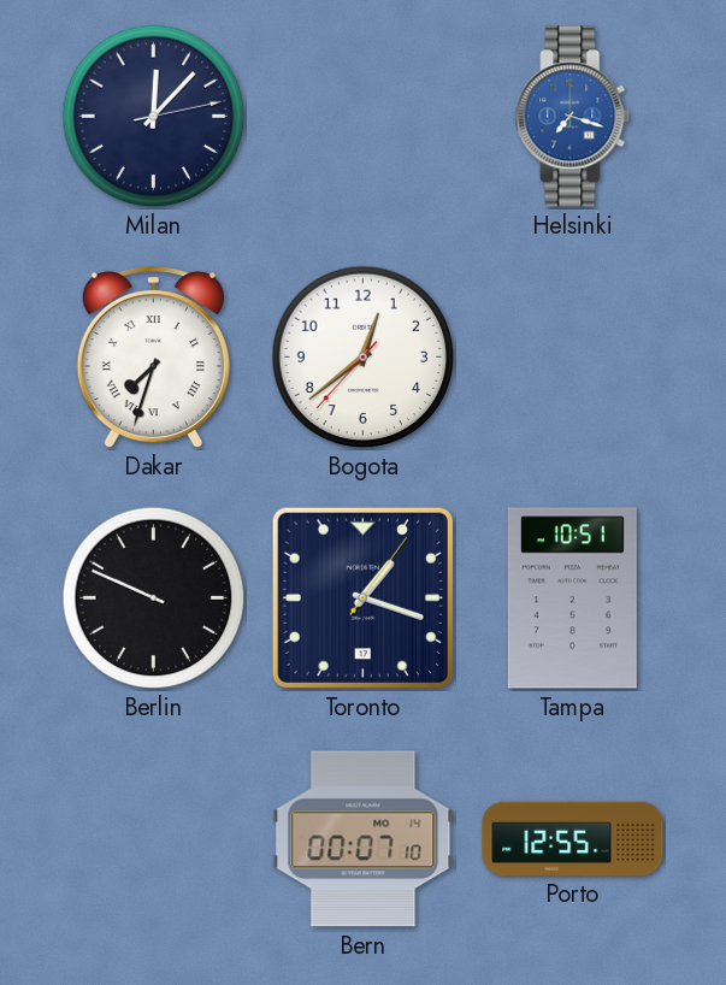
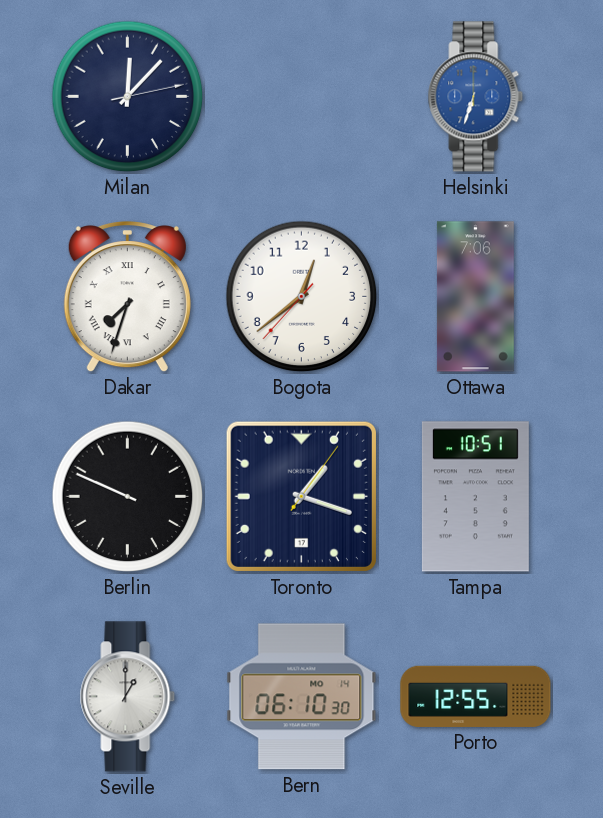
Helsinki: 7:18 -> 6:33 (476, 97)
Ottawa: none -> 7:06 (475, 297)
Seville: none -> 1:00 (128, 697)
Bern: 00:07 -> 06:10 (302, 697)
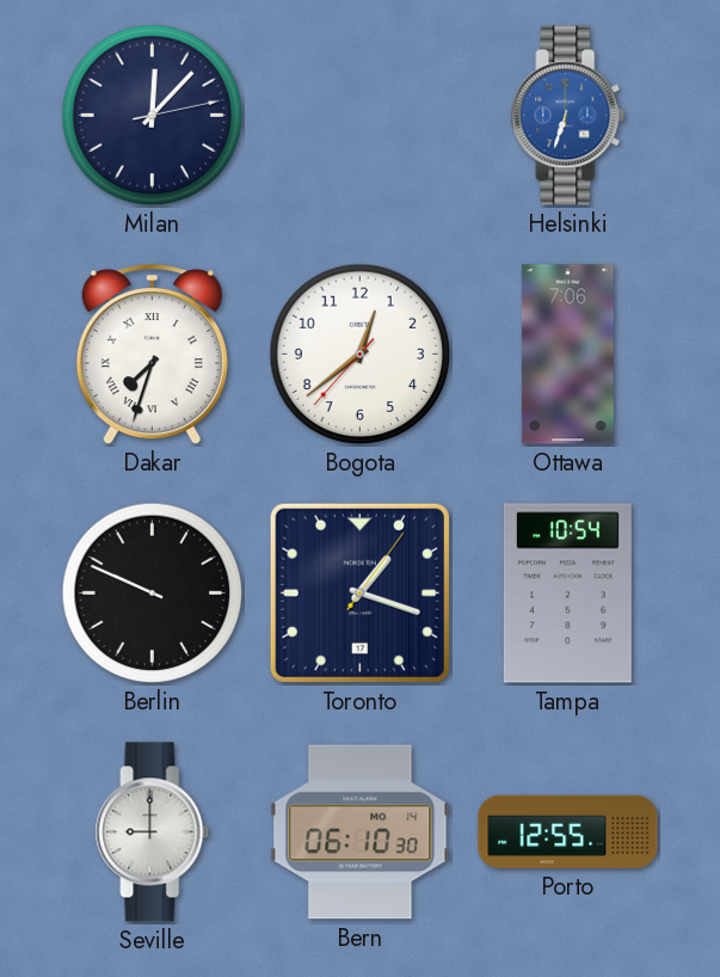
Tampa: 10:51 -> 10:54 (567, 594)
Seville: 1:00 -> 9:00 (153, 832)
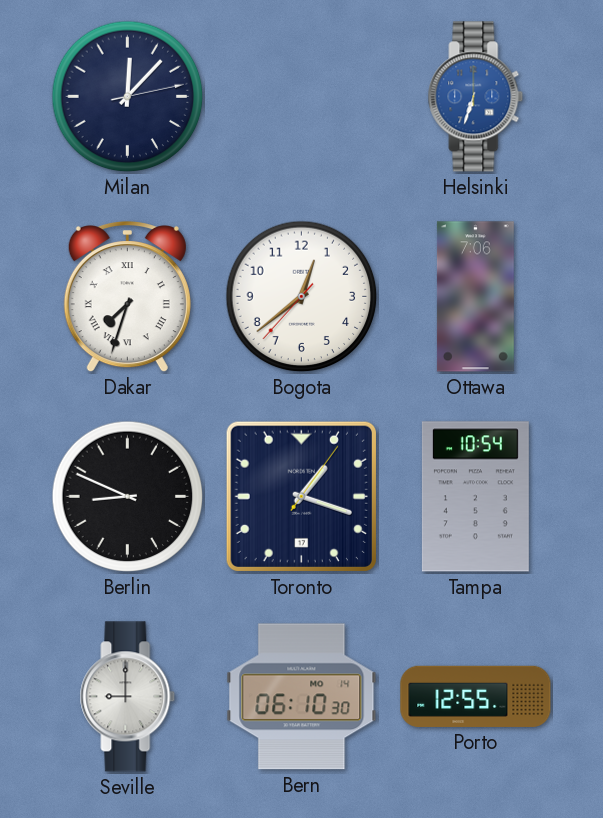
Berlin: 9:49 -> 8:49 (128, 497)
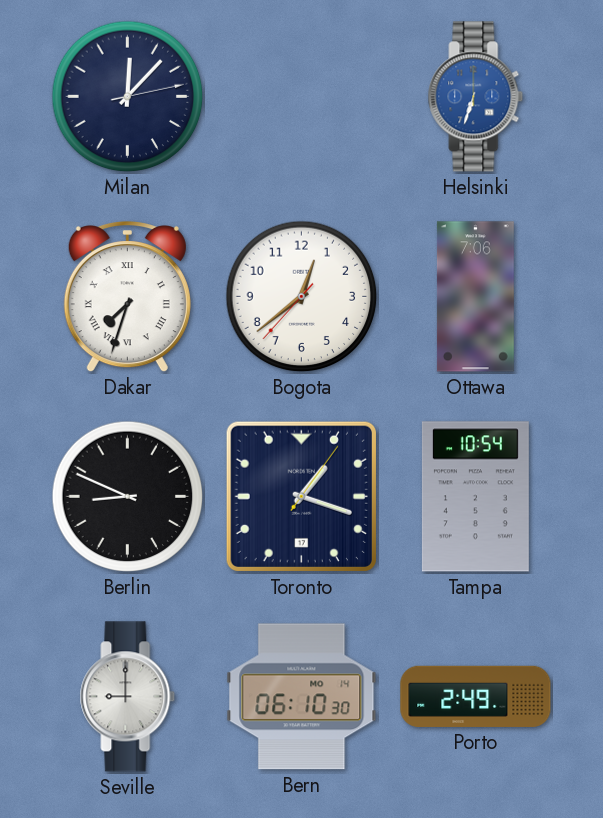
Porto: 12:55 -> 2:49 (476, 696)
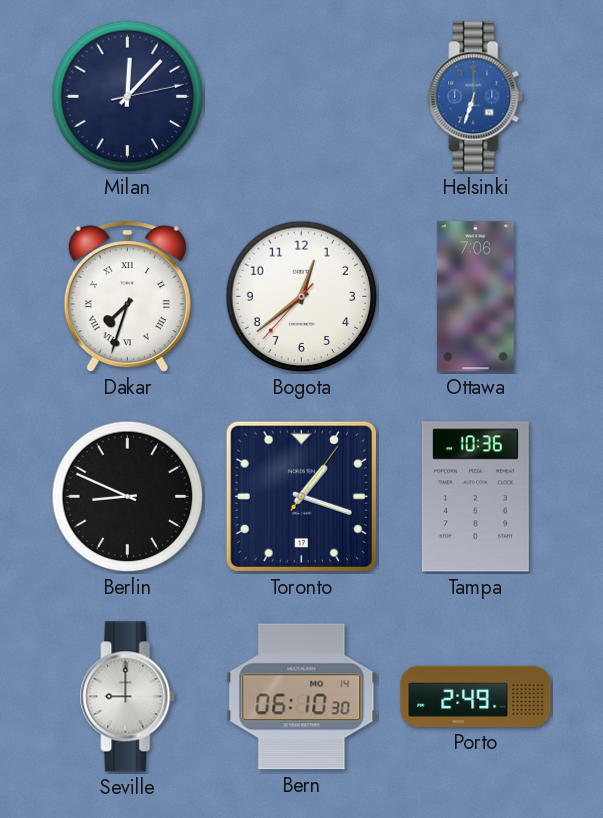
Tampa: 10:54 -> 10:36 (475, 497)
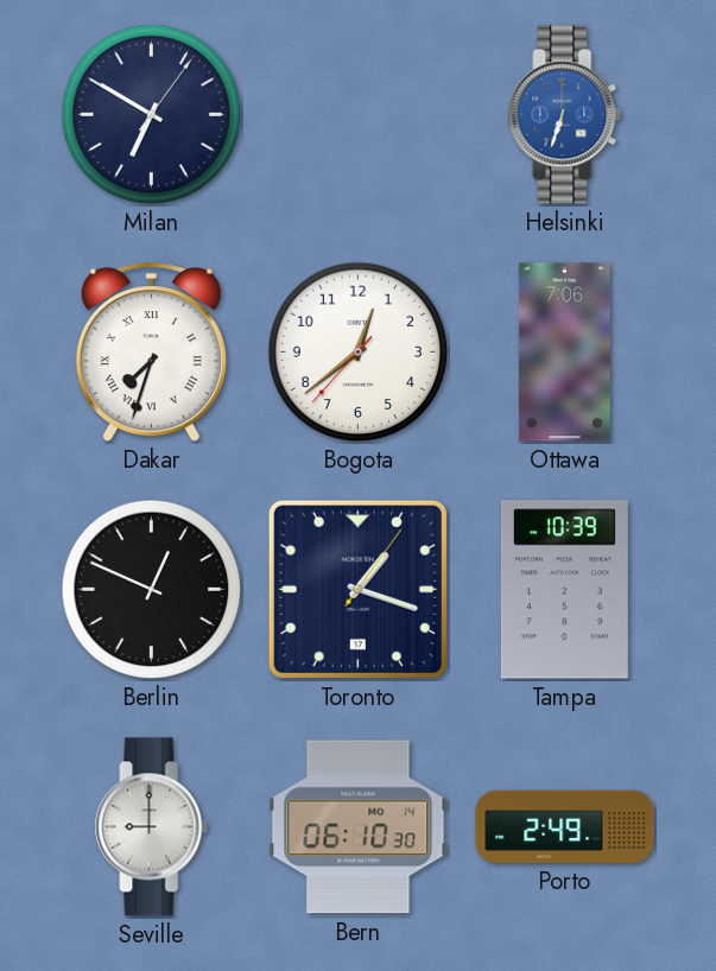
Milan: 12:07 -> 6:50 (152, 115)
Berlin: 8:49 -> 12:49 (152, 590)
Tampa: 10:36 -> 10:39 (564, 590)
